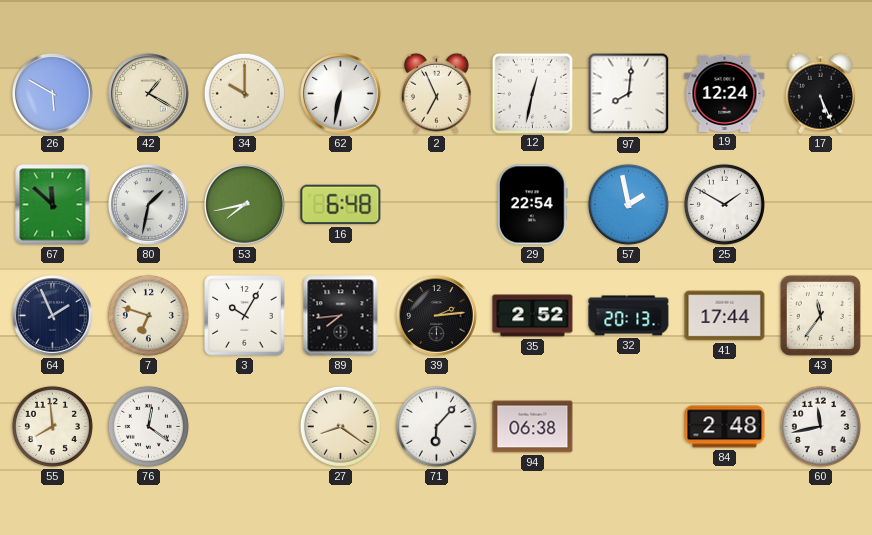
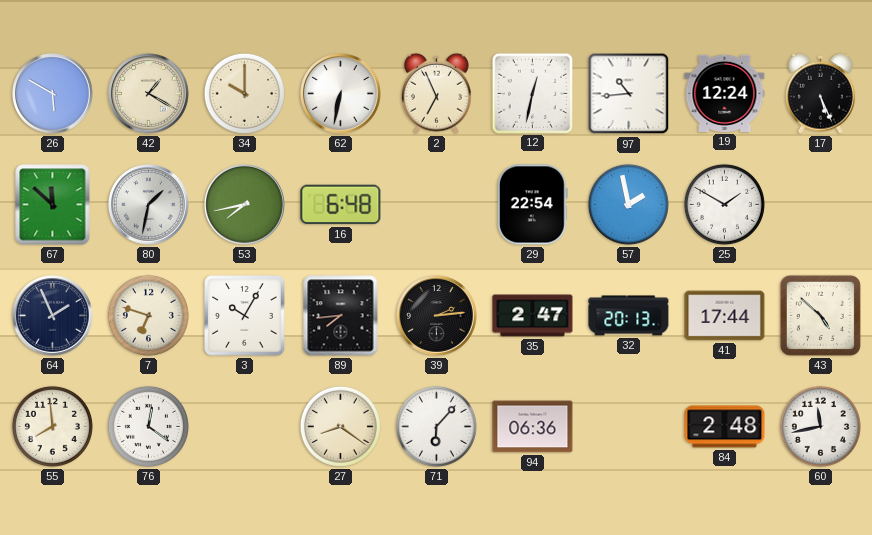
97: 8:01 -> 10:44 (629, 94)
35: 2:52 -> 2:47 (533, 316)
43: 11:36 -> 4:52 (820, 315)
94: 06:38 -> 06:36 (533, 427)
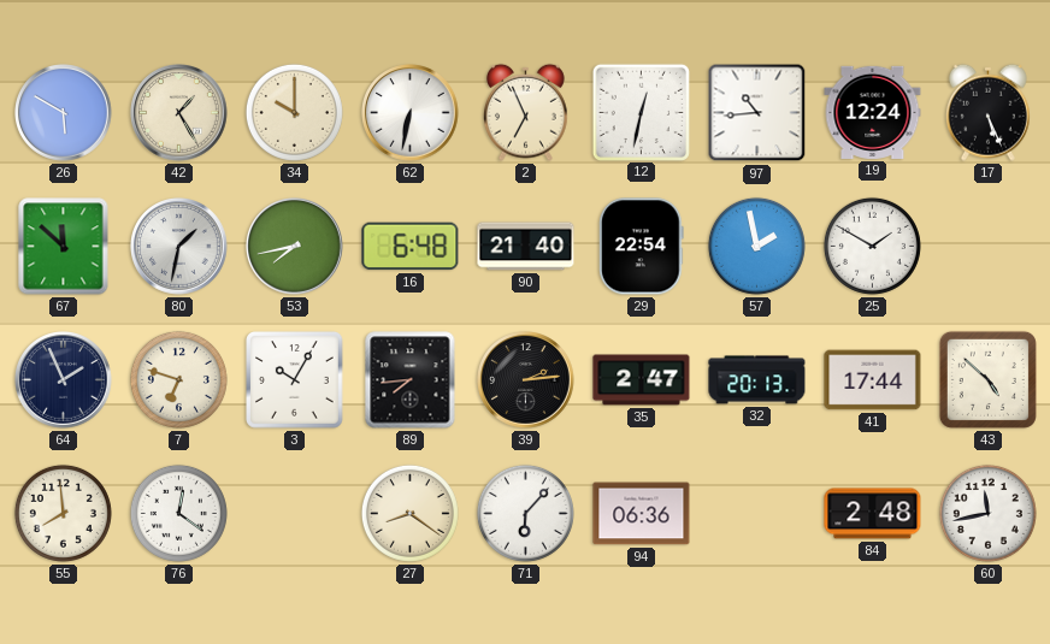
42: 1:20 -> 1:25 (179, 113)
90: none -> 21:40 (526, 247)
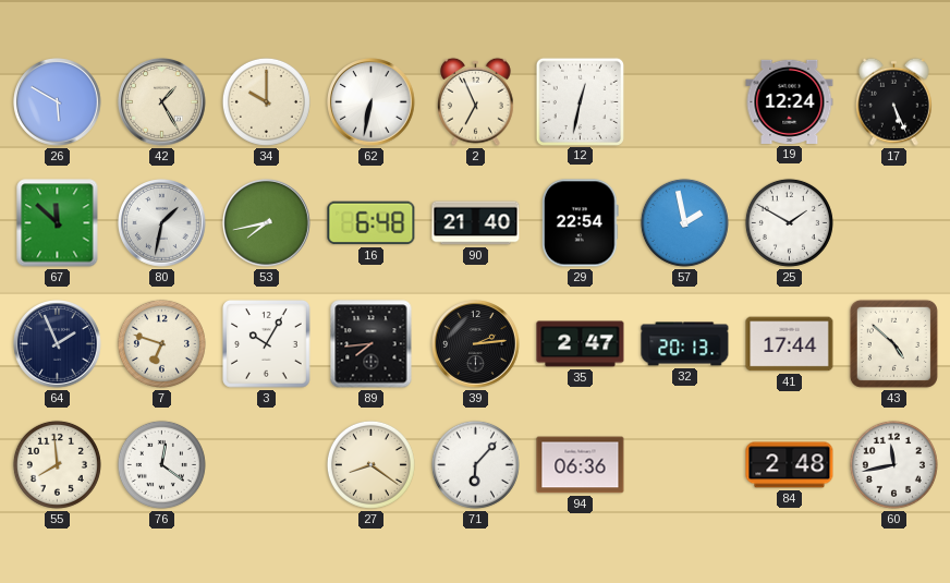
97: 10:44 -> none (757, 113)
